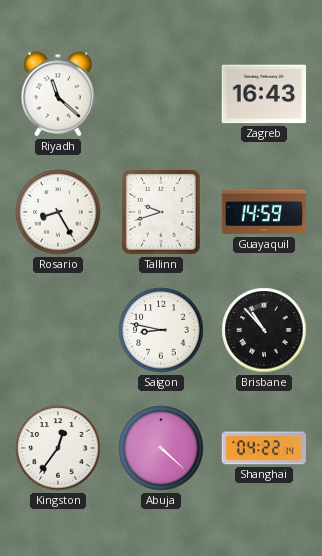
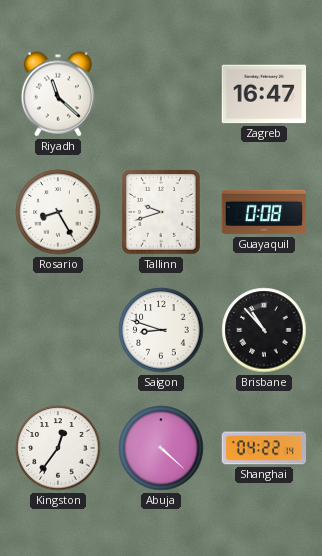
Zagreb: 16:43 -> 16:47 (264, 94)
Guayaquil: 14:59 -> 0:08 (264, 212)
Saigon: 8:47 -> 8:48 (161, 330)
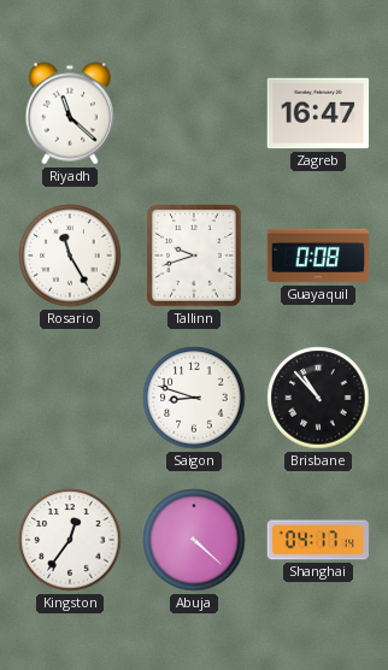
Rosario: 8:25 -> 11:25 (70, 255)
Shanghai: 04:22 -> 04:17 (318, 540)
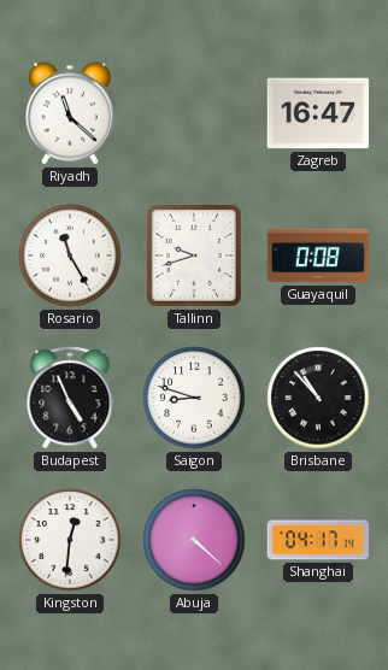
Budapest: none -> 4:56 (70, 398)
Kingston: 12:36 -> 12:31 (70, 540)
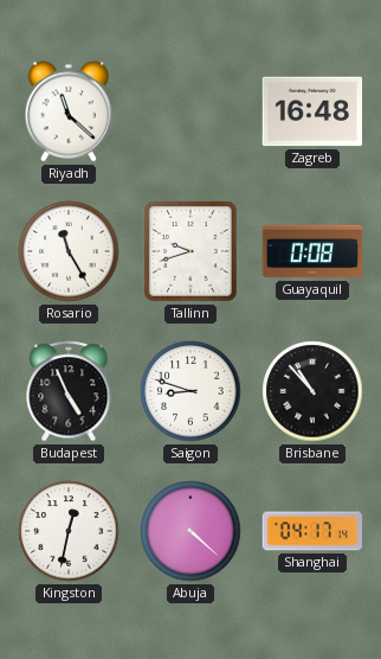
Zagreb: 16:47 -> 16:48 (312, 111)
Kingston: 12:31 -> 12:32 (69, 531)
